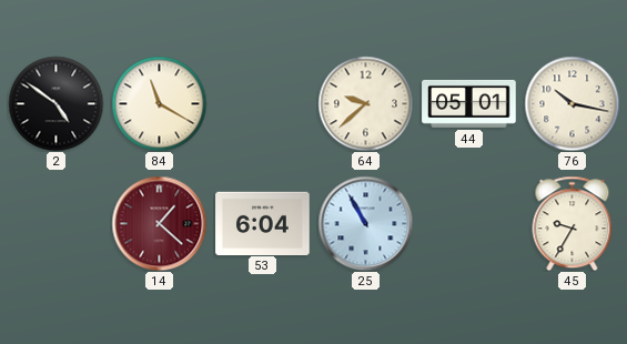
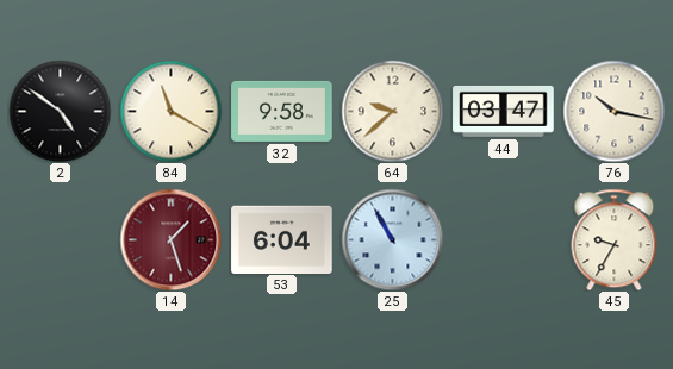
32: none -> 9:58 (282, 111)
44: 05:01 -> 03:47 (504, 111)
14: 1:22 -> 1:27 (170, 239)
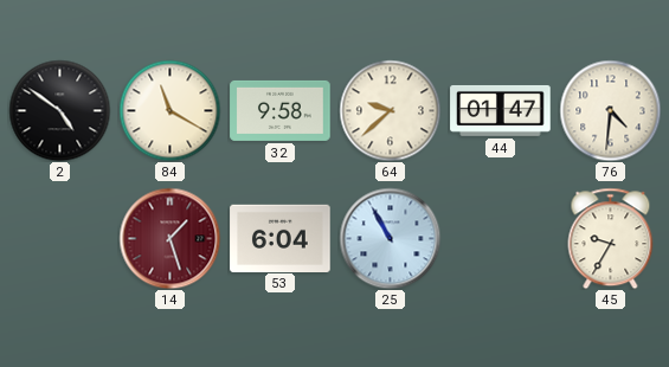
44: 03:47 -> 01:47 (501, 110)
76: 10:17 -> 4:31 (610, 110)
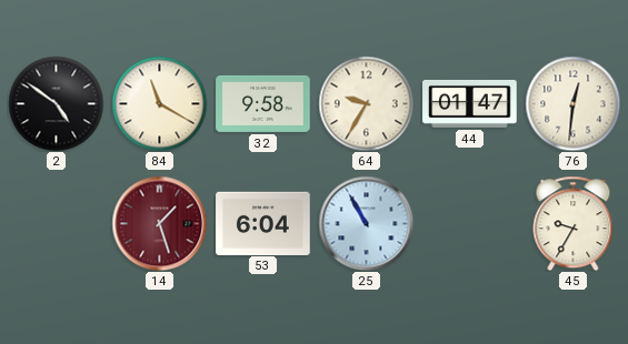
64: 9:38 -> 9:35 (366, 103)
76: 4:31 -> 12:31 (572, 103)
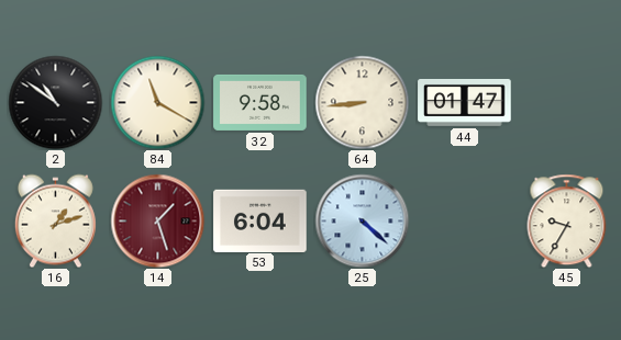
2: 4:51 -> 10:51 (55, 102)
64: 9:35 -> 8:44 (362, 102)
76: 12:31 -> none (572, 103)
16: none -> 1:12 (55, 220)
25: 10:55 -> 4:22 (362, 220)
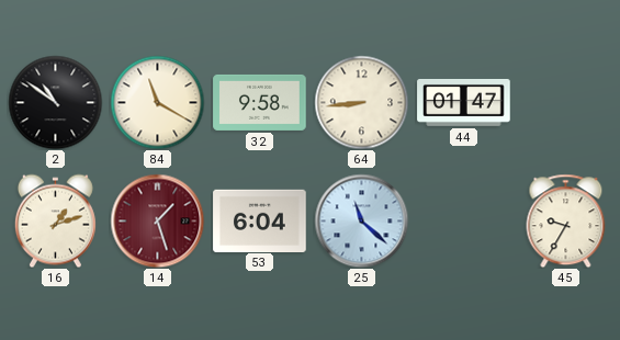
25: 4:22 -> 11:22 (361, 220)
